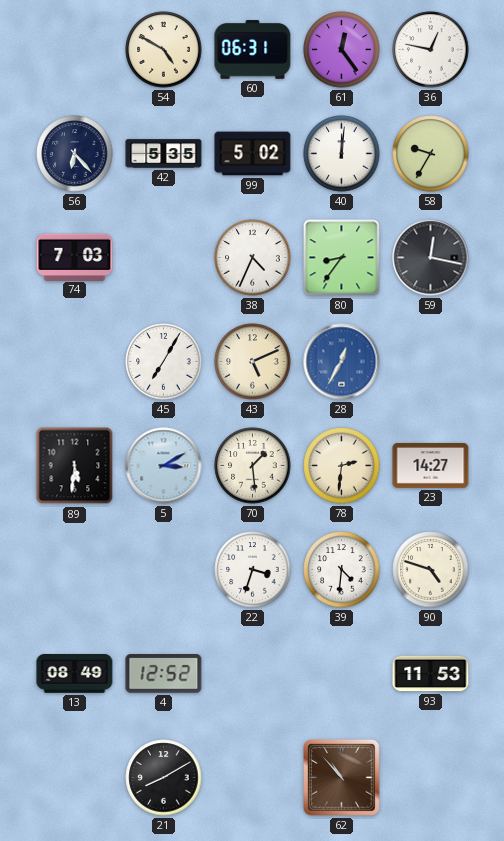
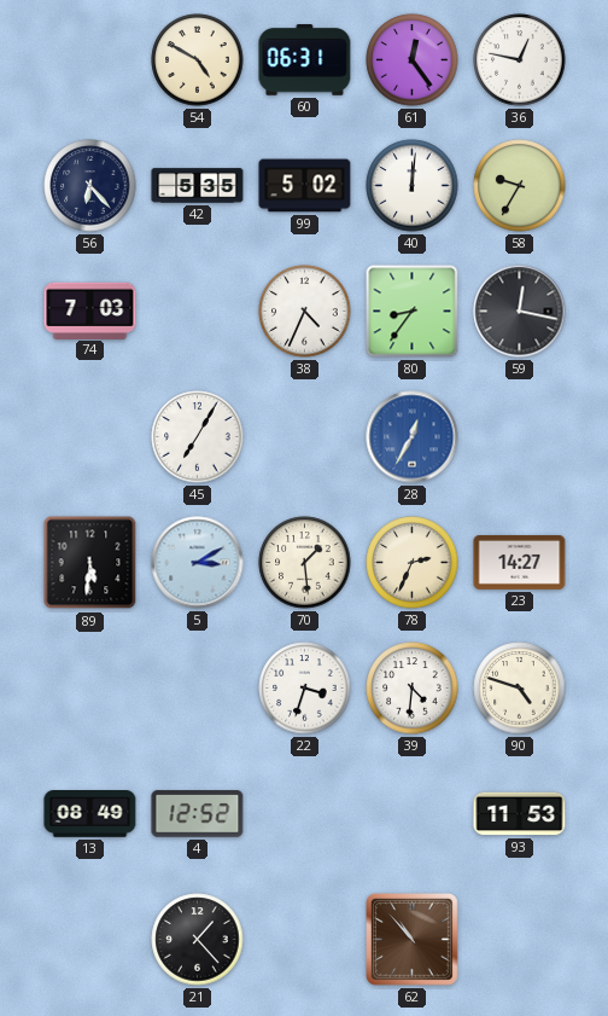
43: 5:11 -> none (253, 362)
78: 2:31 -> 2:34 (413, 563)
21: 8:10 -> 1:23 (198, 940)
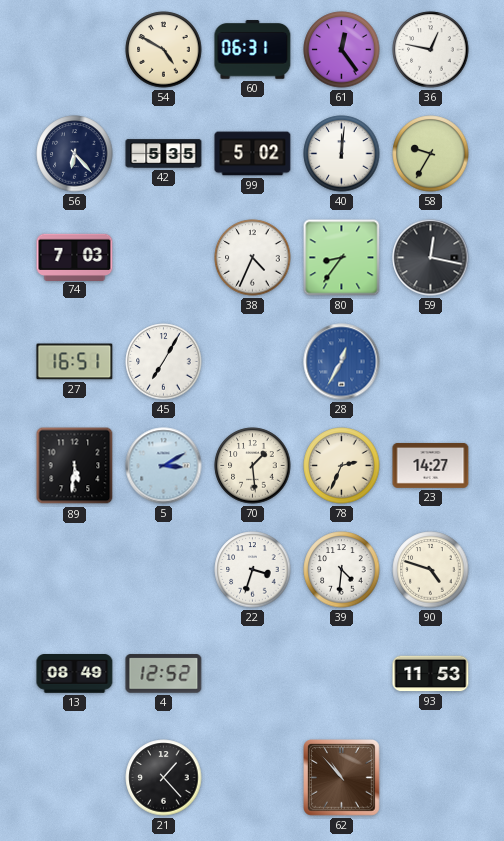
27: none -> 16:51 (75, 362)
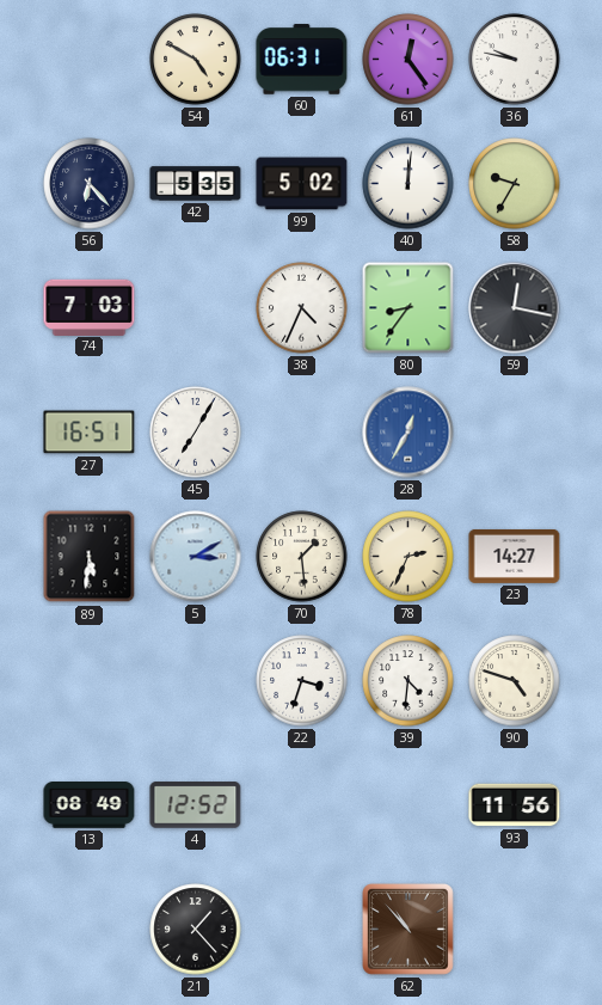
36: 12:47 -> 9:47 (515, 60)
93: 11:53 -> 11:56 (515, 805)
